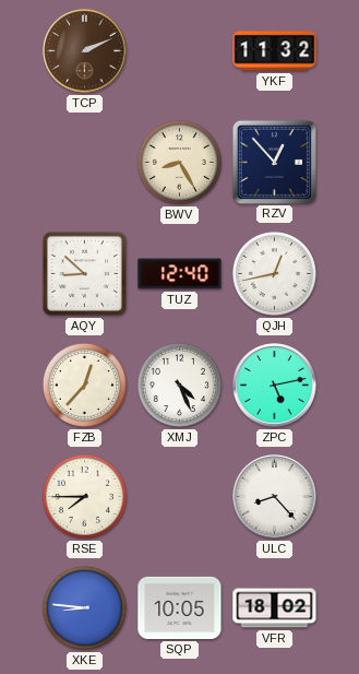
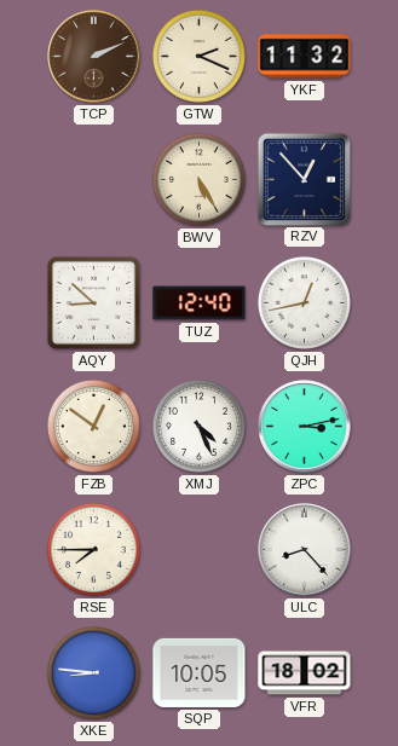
GTW: none -> 2:19 (198, 56)
BWV: 8:25 -> 5:25 (198, 179)
FZB: 12:37 -> 12:51 (93, 426)
ZPC: 5:13 -> 3:13 (305, 427)
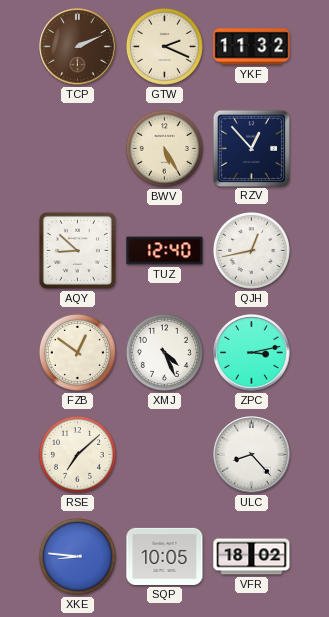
RSE: 7:45 -> 7:08 (77, 454)
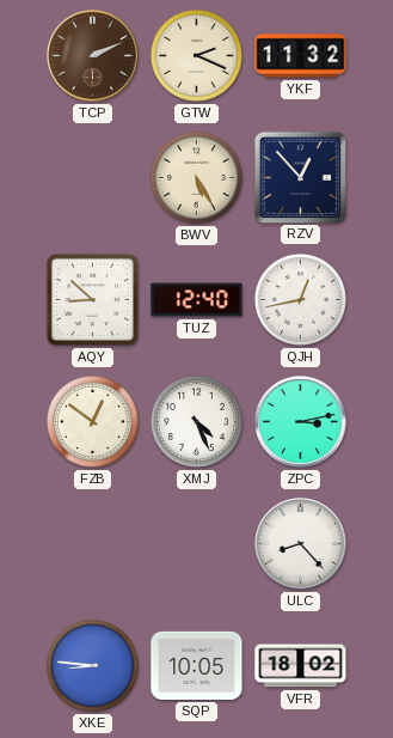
RSE: 7:08 -> none (77, 454)
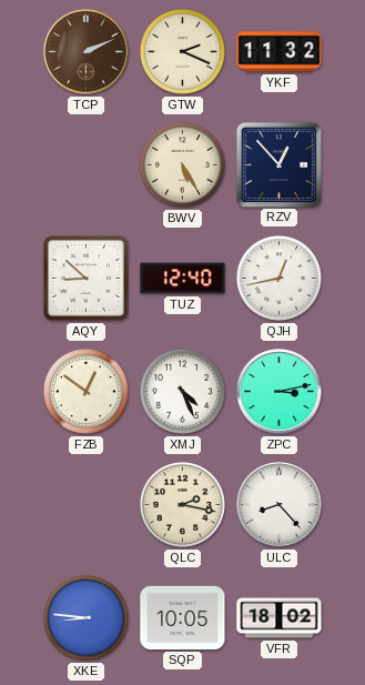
QLC: none -> 2:17 (182, 504)
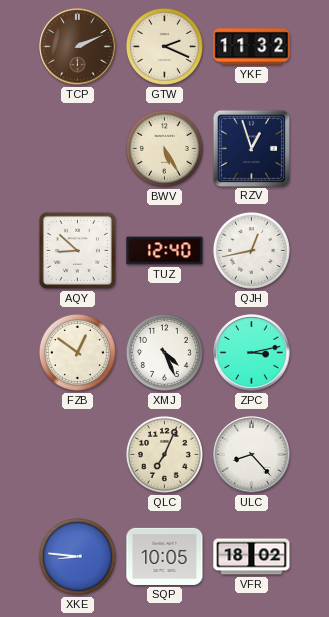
RZV: 12:53 -> 12:57 (251, 148)
QLC: 2:17 -> 7:04 (164, 454)
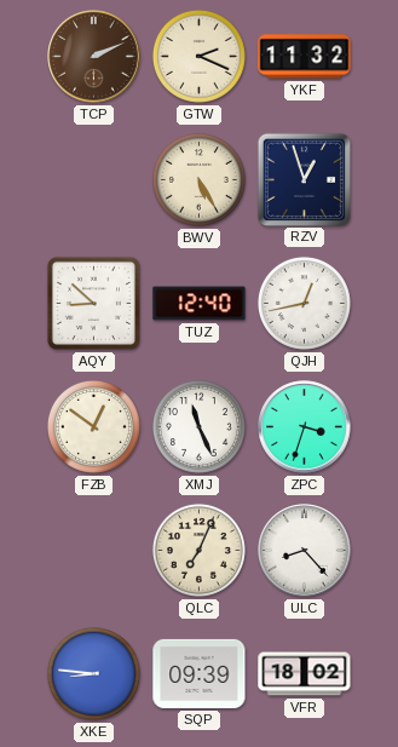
XMJ: 4:26 -> 11:26 (198, 426)
ZPC: 3:13 -> 3:33 (305, 427)
SQP: 10:05 -> 09:39 (200, 673)
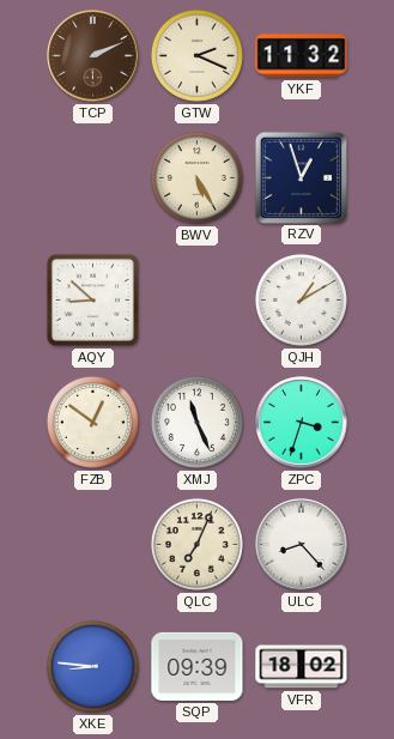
TUZ: 12:40 -> none (200, 304)
QJH: 12:43 -> 1:10 (301, 299)
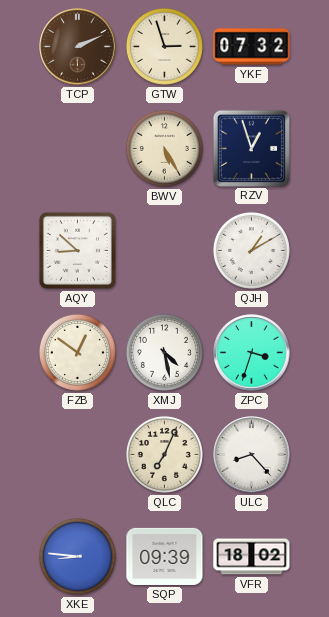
GTW: 2:19 -> 2:57 (164, 46)
YKF: 11:32 -> 07:32 (252, 47)
XMJ: 11:26 -> 4:28 (164, 352)
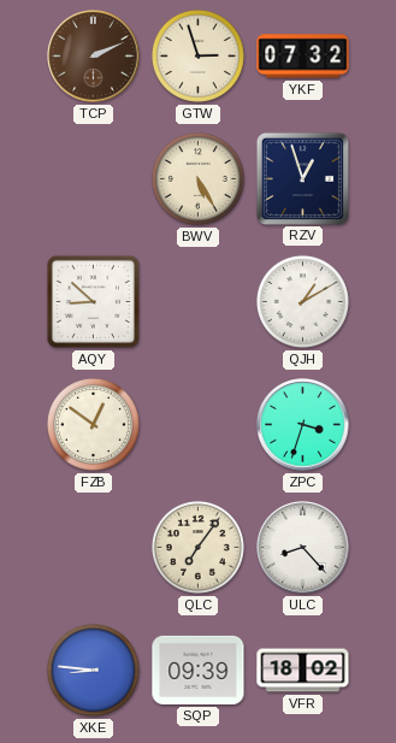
XMJ: 4:28 -> none (164, 352)
QLC: 7:04 -> 7:06 (197, 547)
